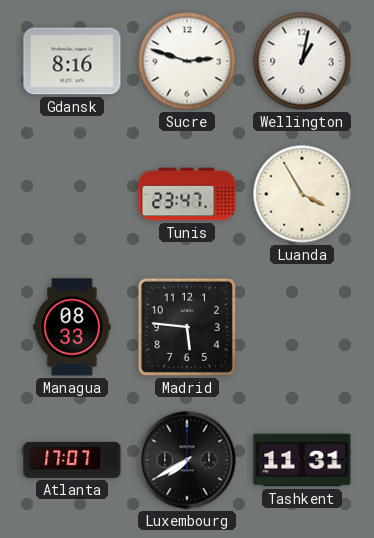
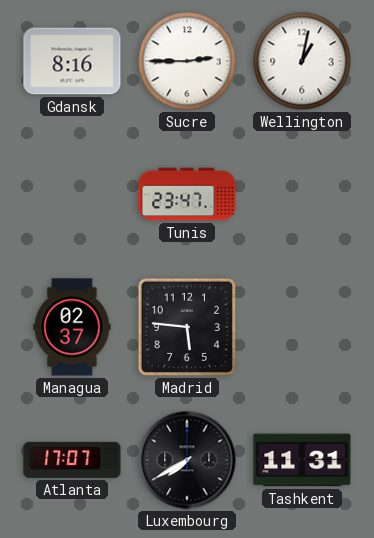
Sucre: 2:48 -> 2:45 (187, 61)
Luanda: 3:55 -> none (302, 194)
Managua: 08:33 -> 02:37 (72, 327)
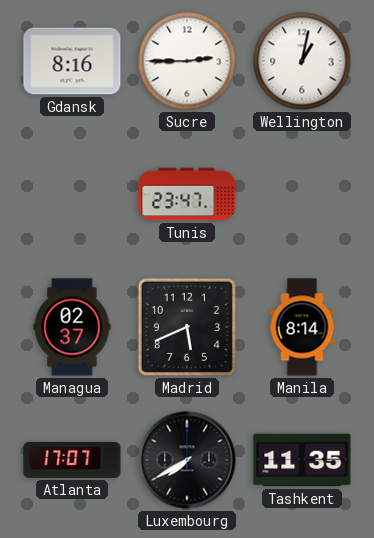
Madrid: 5:46 -> 5:41 (187, 327)
Manila: none -> 8:14 (302, 327)
Tashkent: 11:31 -> 11:35 (302, 460)
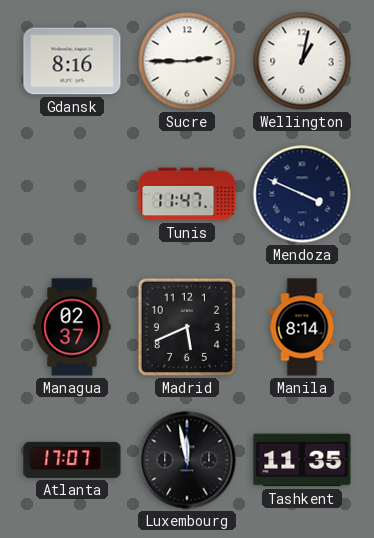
Tunis: 23:47 -> 11:47 (187, 194)
Mendoza: none -> 3:49 (302, 194)
Luxembourg: 7:40 -> 11:58 (187, 460)
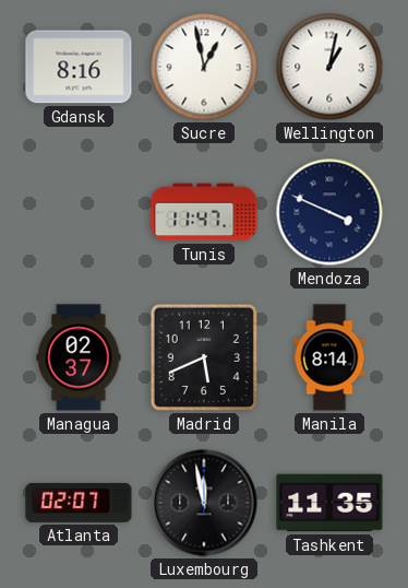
Sucre: 2:45 -> 12:58 (204, 67)
Atlanta: 17:07 -> 02:07 (79, 503)
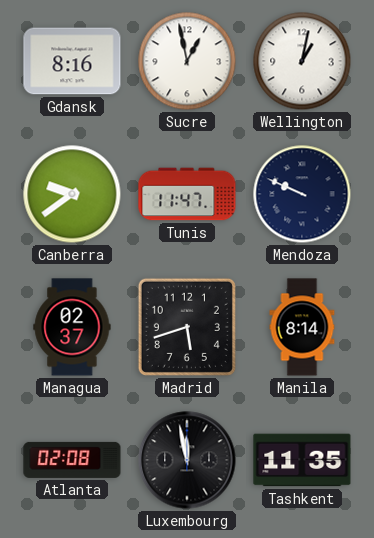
Canberra: none -> 9:39 (72, 194)
Mendoza: 3:49 -> 9:49 (302, 194)
Madrid: 5:41 -> 5:42 (187, 327)
Atlanta: 02:07 -> 02:08 (72, 460)
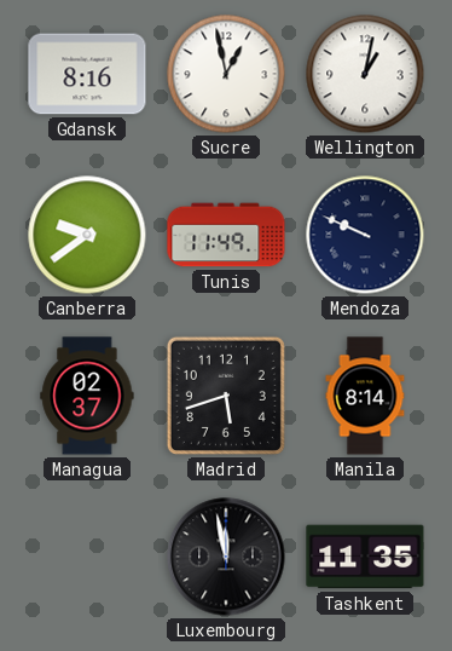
Tunis: 11:47 -> 11:49 (226, 235)
Atlanta: 02:08 -> none (72, 460)
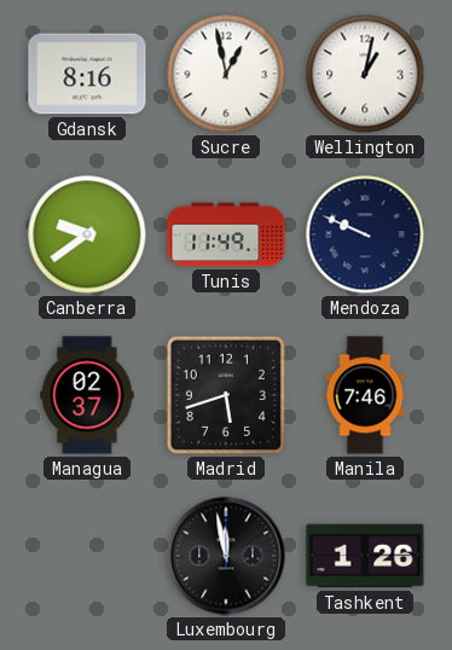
Manila: 8:14 -> 7:46 (365, 395)
Tashkent: 11:35 -> 1:26 (365, 556)
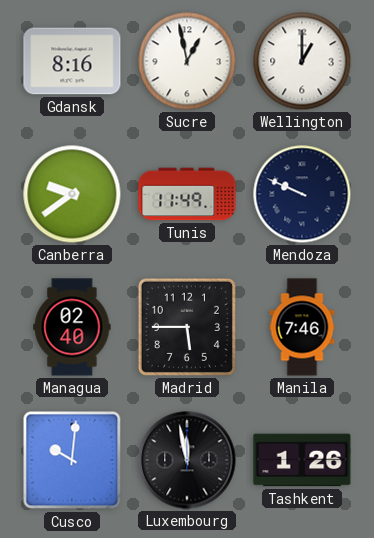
Wellington: 1:02 -> 1:00 (302, 61)
Managua: 02:37 -> 02:40 (72, 327)
Madrid: 5:42 -> 5:45 (187, 327)
Cusco: none -> 10:01 (72, 460)
